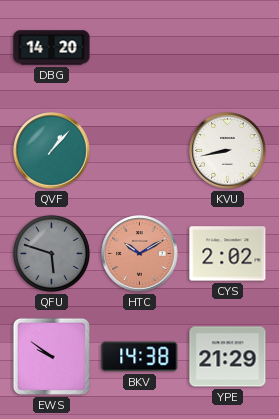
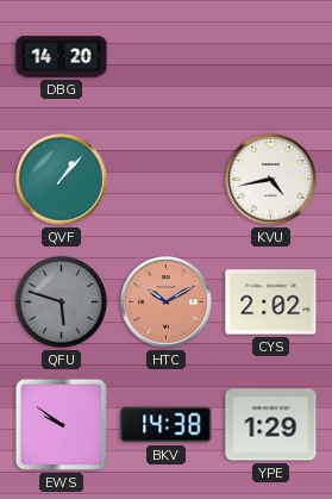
KVU: 8:43 -> 4:43 (271, 180)
YPE: 21:29 -> 1:29 (271, 425)
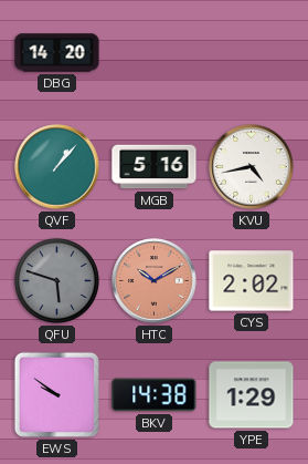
MGB: none -> 5:16 (155, 167)
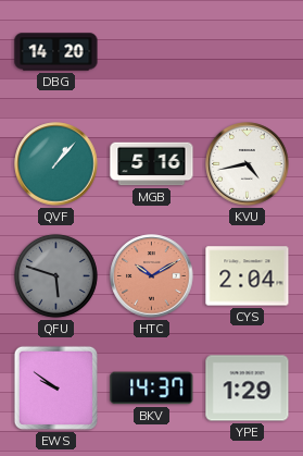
CYS: 2:02 -> 2:04 (248, 276)
BKV: 14:38 -> 14:37 (152, 389)
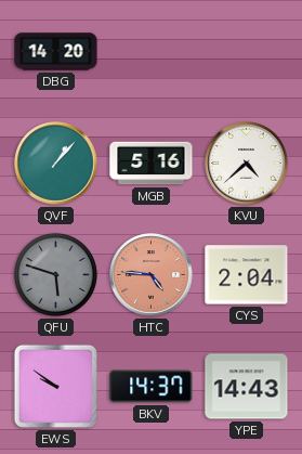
KVU: 4:43 -> 4:38 (247, 164)
HTC: 10:10 -> 4:46 (152, 275)
YPE: 1:29 -> 14:43 (247, 387)
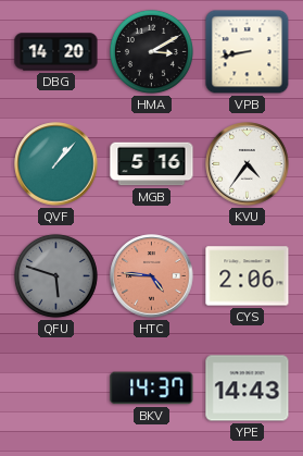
HMA: none -> 3:10 (151, 51)
VPB: none -> 8:43 (248, 52)
KVU: 4:38 -> 4:36 (248, 164)
CYS: 2:04 -> 2:06 (248, 276)
EWS: 9:51 -> none (55, 386)
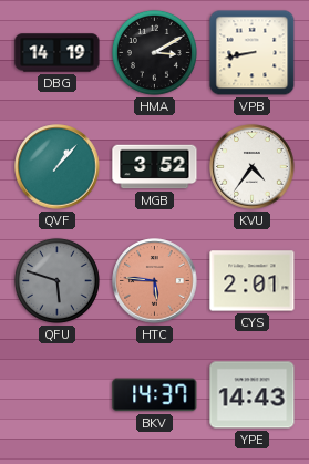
DBG: 14:20 -> 14:19 (58, 53)
MGB: 5:16 -> 3:52 (155, 167)
HTC: 4:46 -> 5:46 (155, 281)
CYS: 2:06 -> 2:01 (253, 281)
